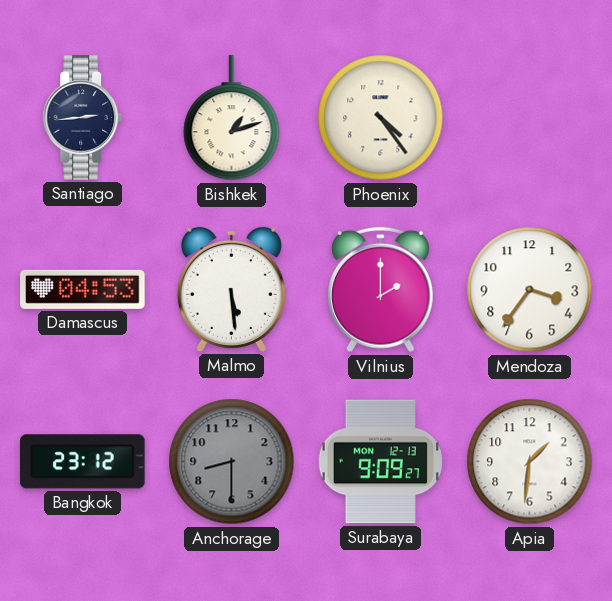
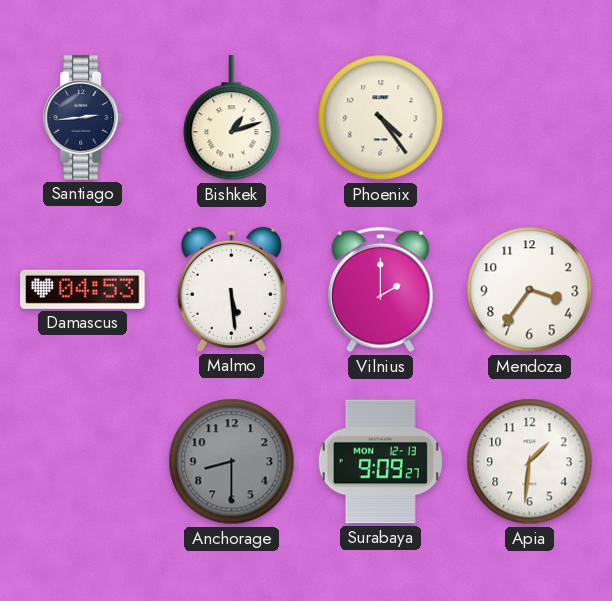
Bangkok: 23:12 -> none (83, 462)
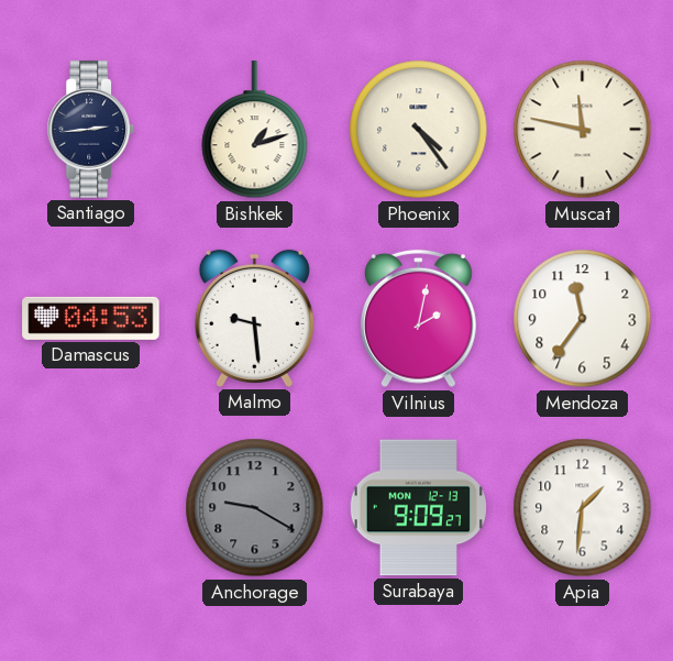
Muscat: none -> 11:47 (583, 130)
Malmo: 5:29 -> 9:29 (254, 318)
Vilnius: 2:00 -> 2:02 (418, 319)
Mendoza: 3:36 -> 11:36 (583, 319)
Anchorage: 8:30 -> 9:20 (255, 508)
